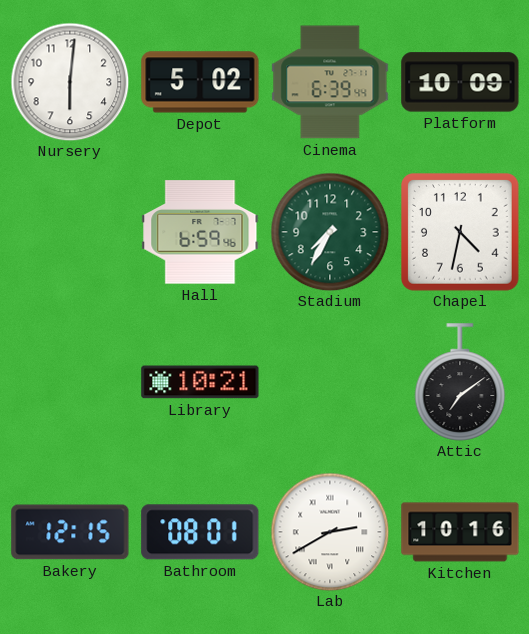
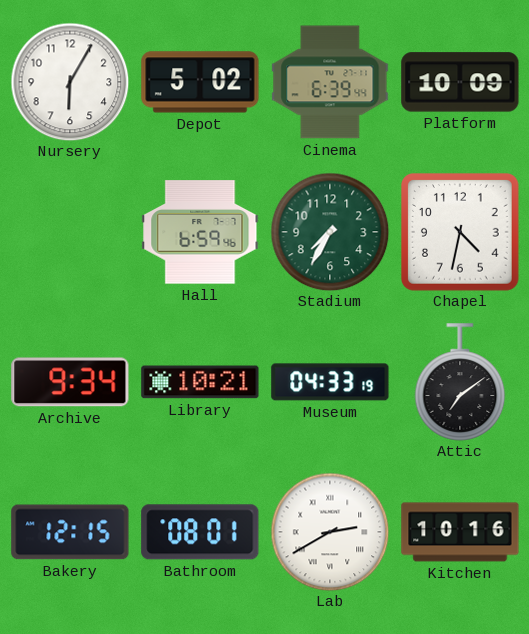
Nursery: 6:01 -> 6:05 (70, 82)
Archive: none -> 9:34 (70, 382)
Museum: none -> 04:33 (330, 382)
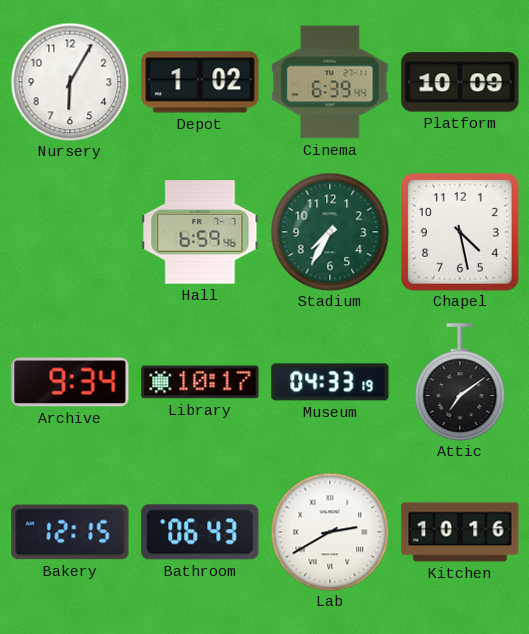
Depot: 5:02 -> 1:02 (200, 82)
Chapel: 4:32 -> 4:28 (461, 233)
Library: 10:21 -> 10:17 (200, 382)
Bathroom: 08:01 -> 06:43 (200, 532)
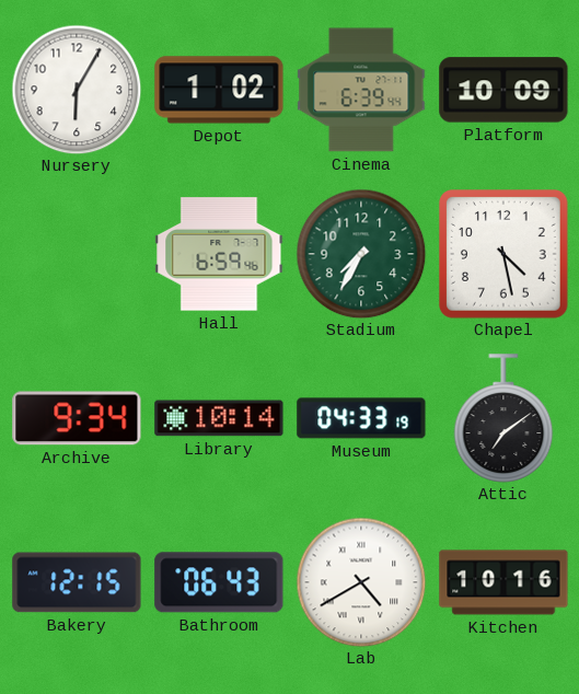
Library: 10:17 -> 10:14 (219, 418)
Lab: 2:40 -> 4:40 (361, 582)
